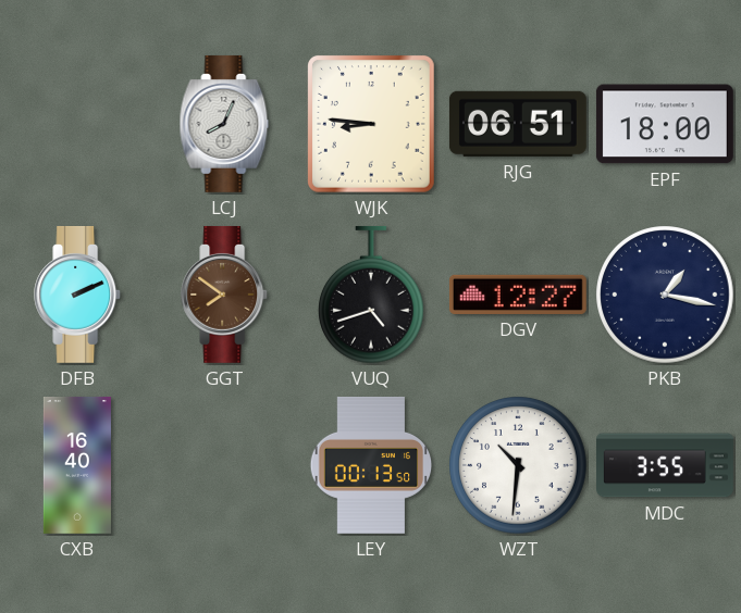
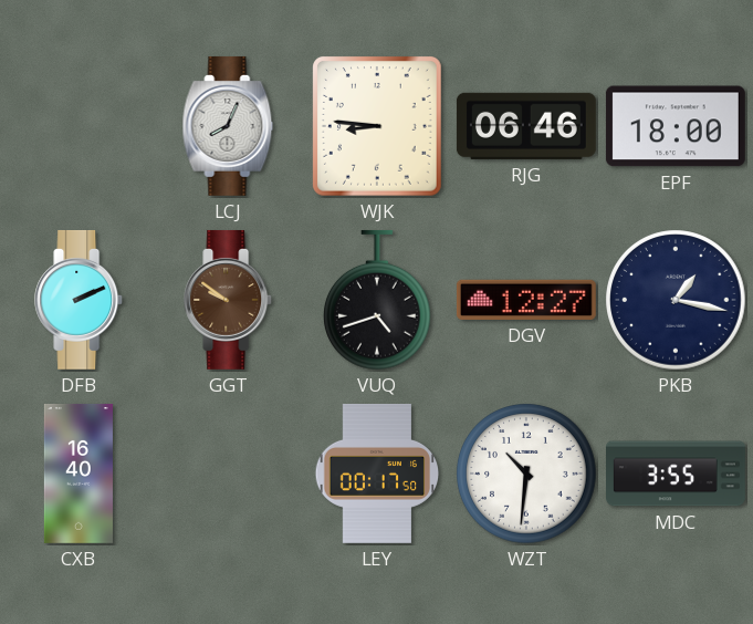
RJG: 06:51 -> 06:46 (526, 126)
GGT: 7:51 -> 9:51 (229, 300)
LEY: 00:13 -> 00:17 (377, 474)
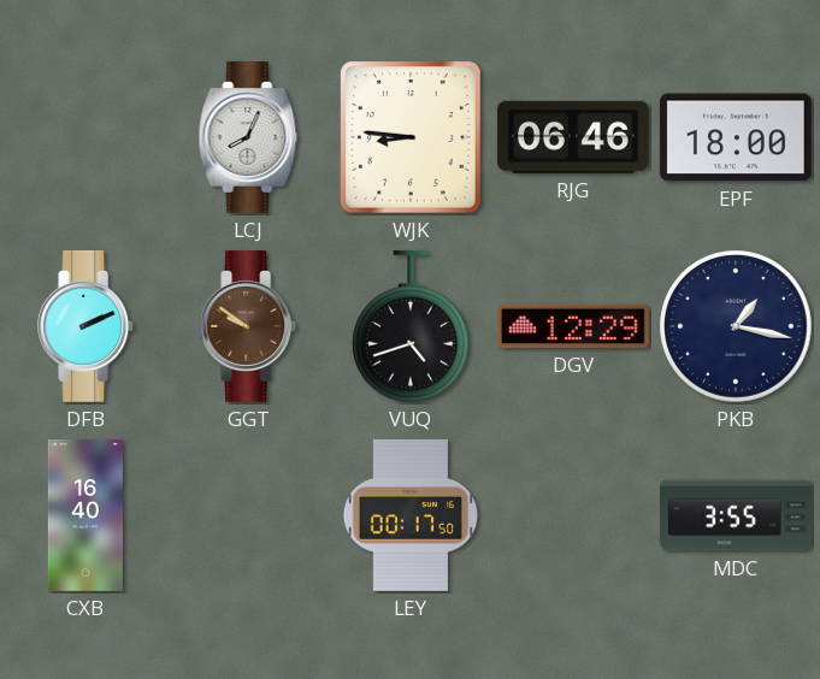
DGV: 12:27 -> 12:29 (573, 326)
WZT: 10:31 -> none (526, 474)
